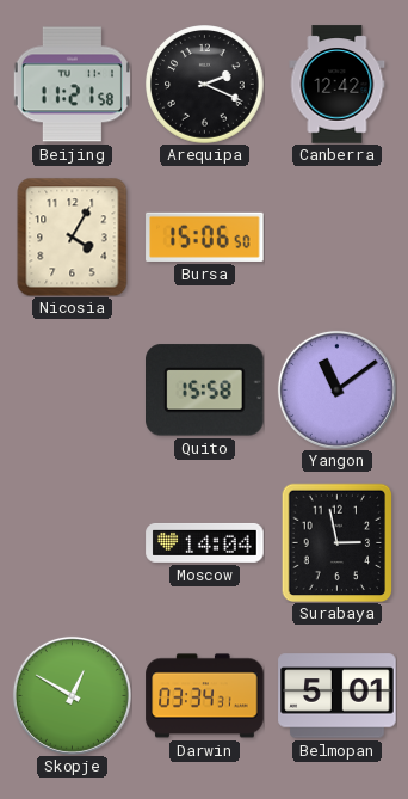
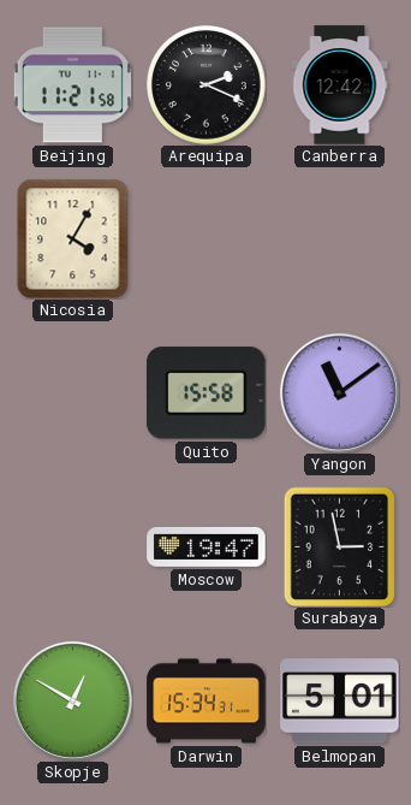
Bursa: 15:06 -> none (205, 236)
Moscow: 14:04 -> 19:47 (207, 546)
Darwin: 03:34 -> 15:34 (207, 702)
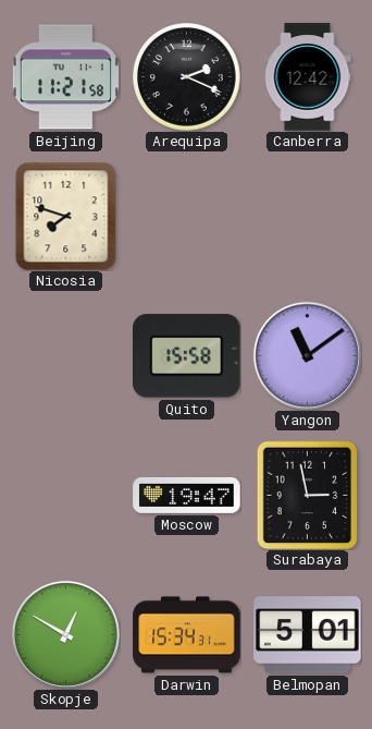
Nicosia: 4:05 -> 7:48 (66, 216)
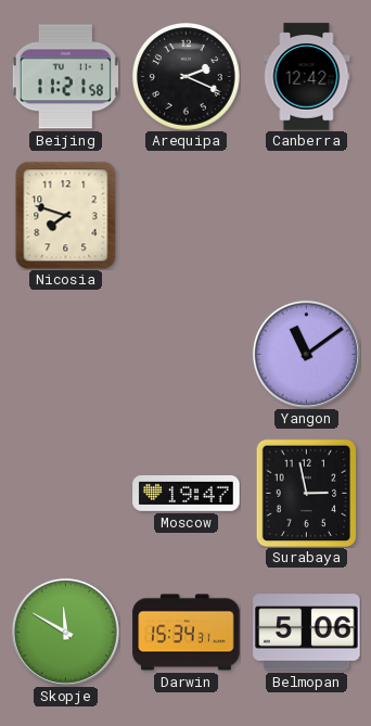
Quito: 15:58 -> none (187, 356)
Skopje: 12:50 -> 11:50 (65, 632)
Belmopan: 5:01 -> 5:06 (307, 633)
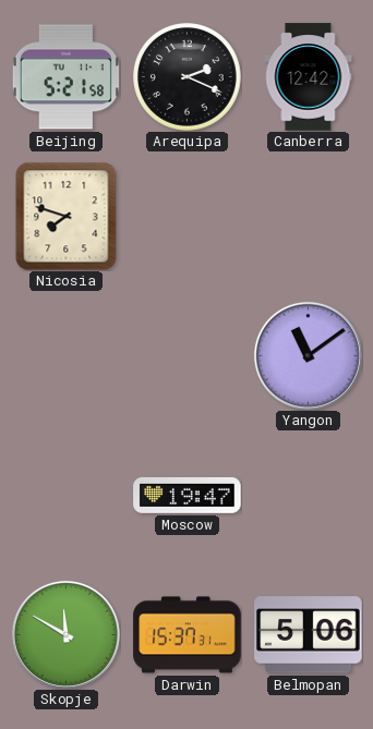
Beijing: 11:21 -> 5:21 (65, 77)
Surabaya: 2:58 -> none (307, 493)
Darwin: 15:34 -> 15:37 (188, 635)
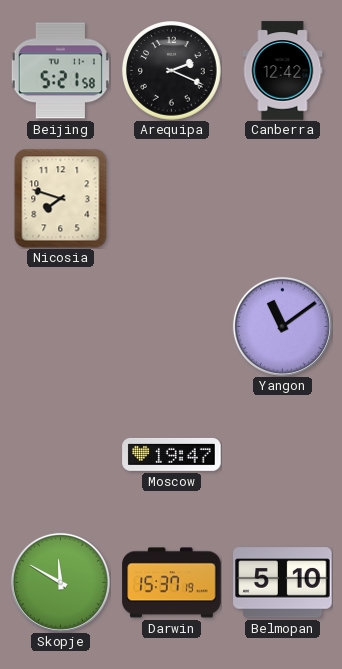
Darwin: 15:37:31 -> 15:37:19 (172, 583)
Belmopan: 5:06 -> 5:10 (283, 583)
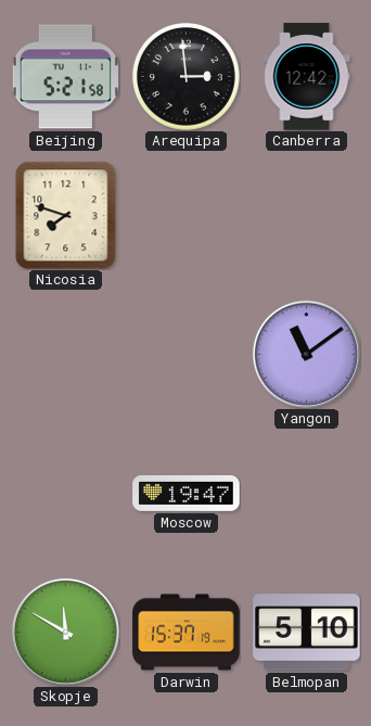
Arequipa: 2:19 -> 2:59 (187, 77)
